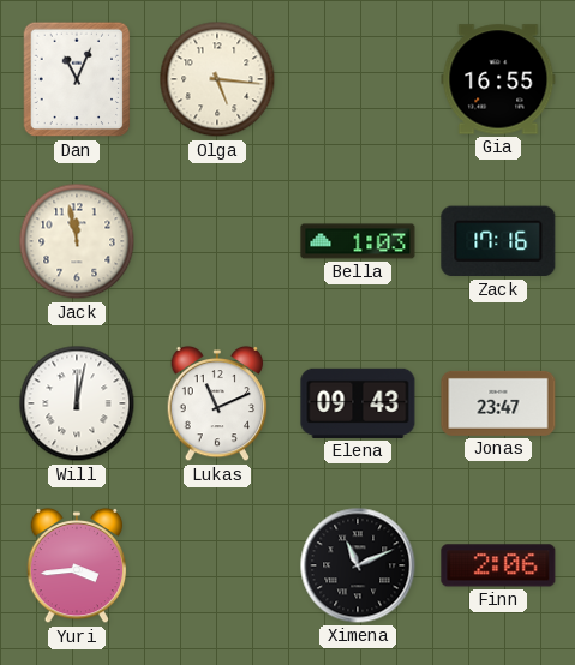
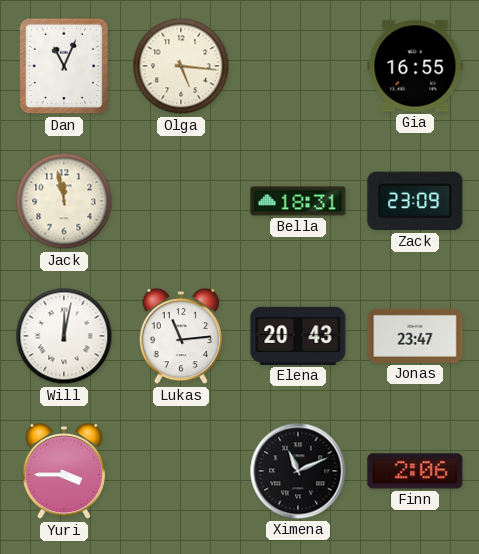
Bella: 1:03 -> 18:31 (298, 201)
Zack: 17:16 -> 23:09 (415, 201)
Lukas: 11:11 -> 11:14 (181, 336)
Elena: 09:43 -> 20:43 (298, 336)
Yuri: 3:44 -> 3:45 (64, 471)
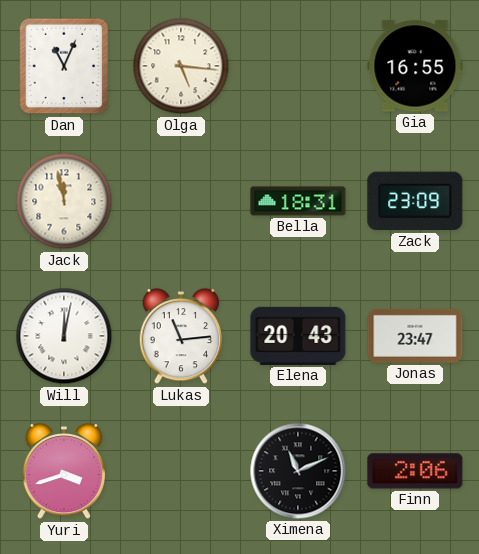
Yuri: 3:45 -> 3:42 (64, 471)
